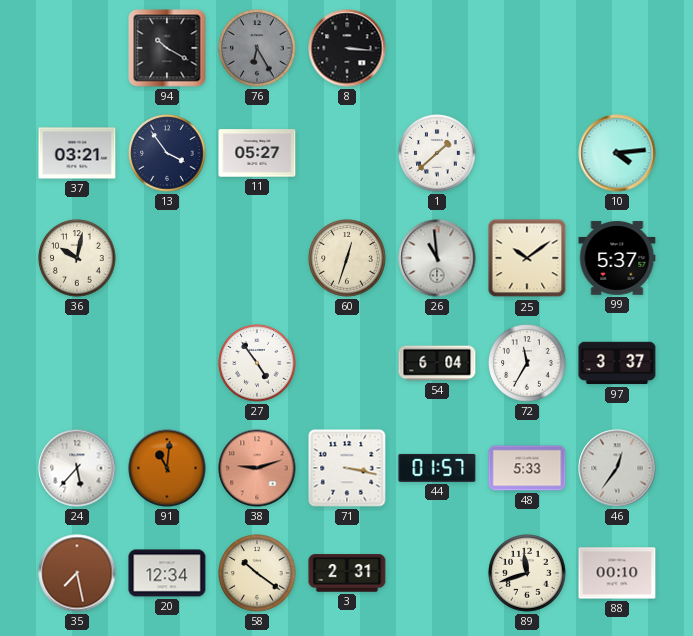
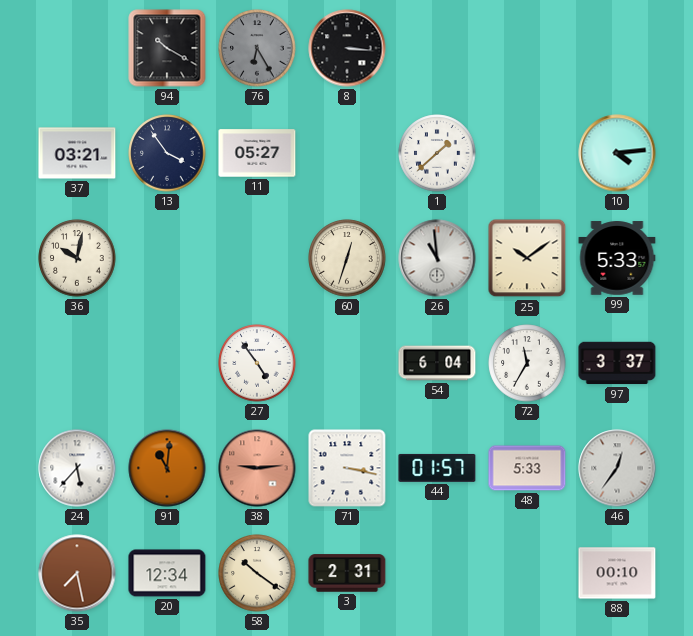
99: 5:37 -> 5:33 (617, 258)
38: 9:12 -> 9:14 (257, 468)
89: 11:42 -> none (527, 573)
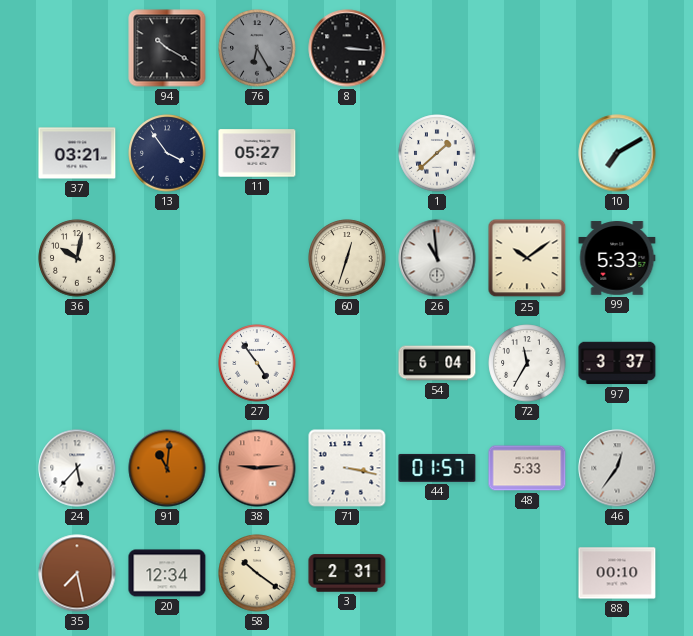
10: 4:14 -> 7:10 (617, 153)
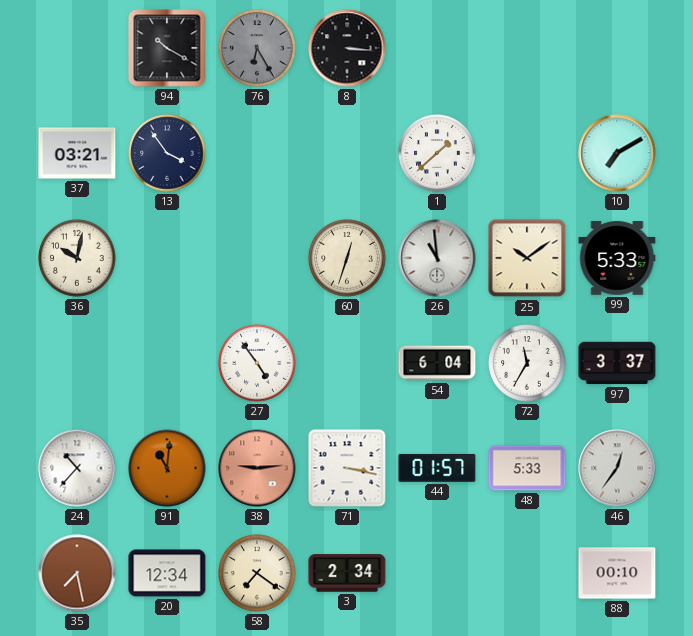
11: 05:27 -> none (257, 153)
24: 5:37 -> 10:37 (77, 468)
58: 10:21 -> 7:21 (257, 573)
3: 2:31 -> 2:34 (347, 573)
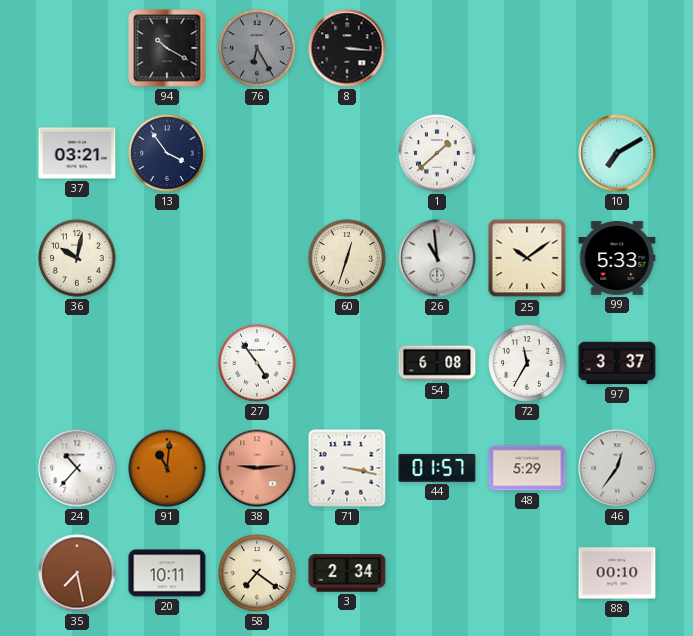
54: 6:04 -> 6:08 (437, 363)
48: 5:33 -> 5:29 (527, 468)
20: 12:34 -> 10:11 (167, 573)
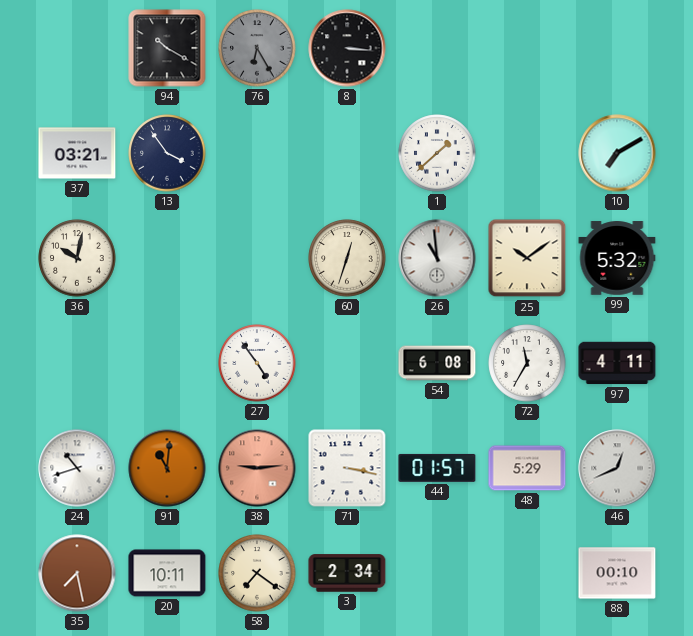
99: 5:33 -> 5:32 (617, 258)
97: 3:37 -> 4:11 (617, 363)
24: 10:37 -> 10:42 (77, 468)
46: 12:36 -> 12:41 (617, 468)
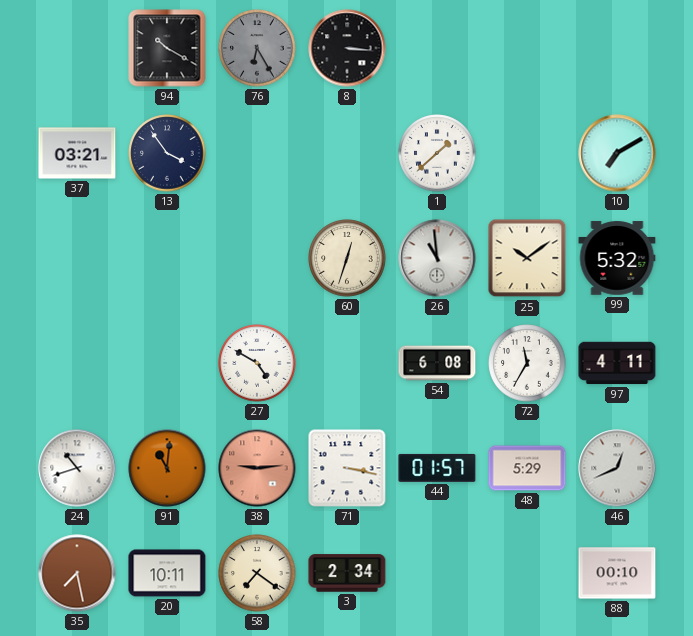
36: 10:02 -> none (77, 258)
27: 4:54 -> 4:50 (257, 363)
